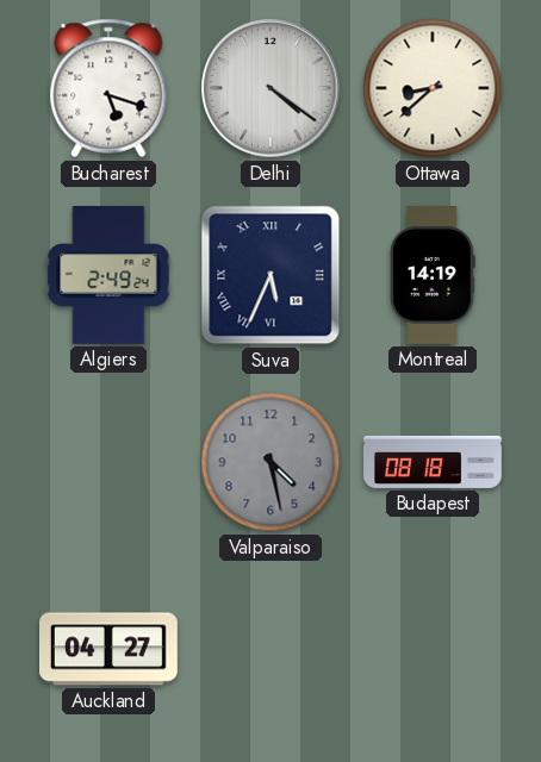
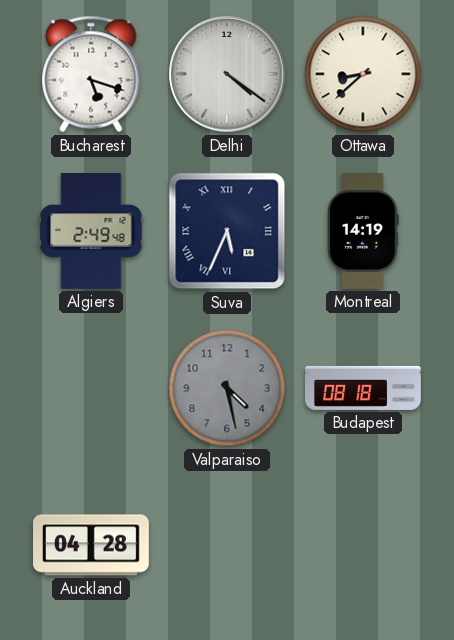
Algiers: 2:49:24 -> 2:49:48 (91, 232)
Auckland: 04:27 -> 04:28 (92, 545)
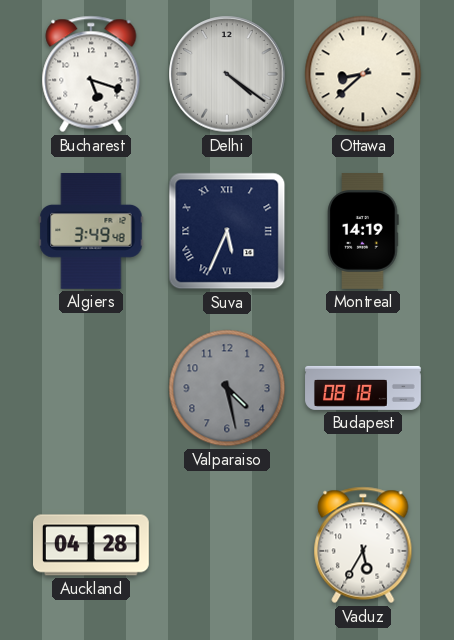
Algiers: 2:49 -> 3:49 (91, 232)
Vaduz: none -> 5:35 (363, 545)
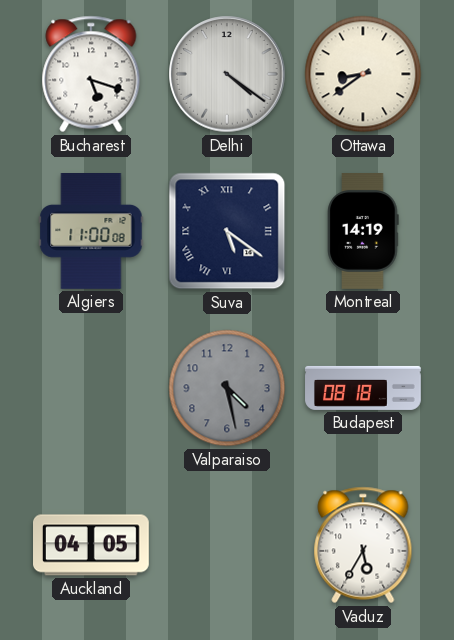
Ottawa: 8:38 -> 8:39 (363, 74)
Algiers: 3:49 -> 11:00 (91, 232)
Suva: 5:34 -> 5:21 (227, 231)
Auckland: 04:28 -> 04:05 (92, 545)
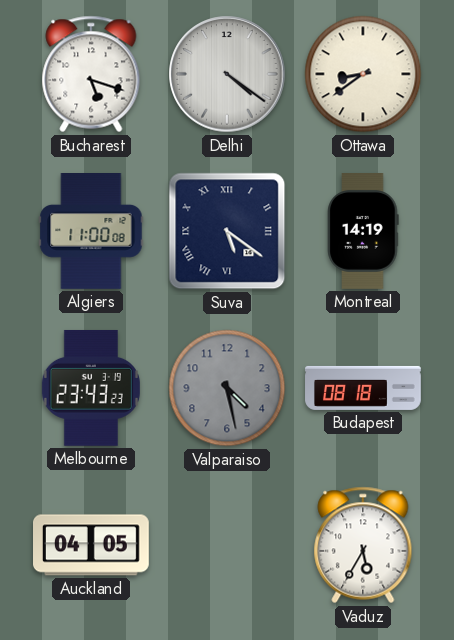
Melbourne: none -> 23:43 (91, 388)
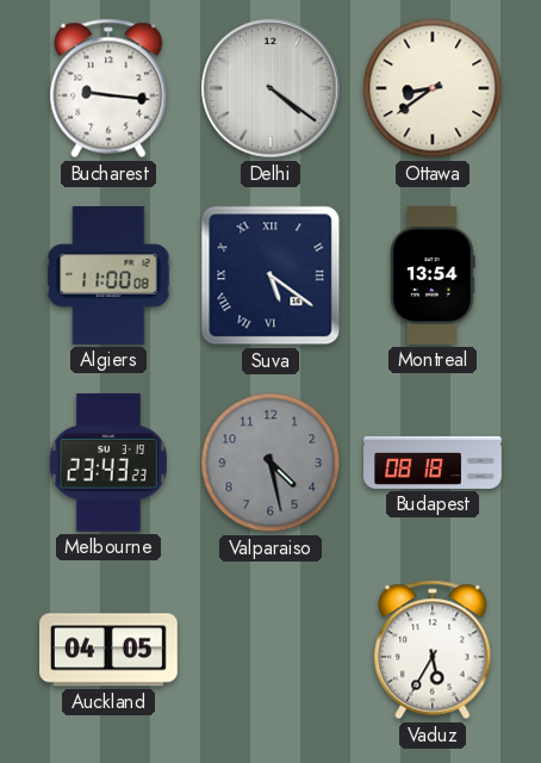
Bucharest: 5:18 -> 9:16 (108, 88)
Montreal: 14:19 -> 13:54 (433, 277)
